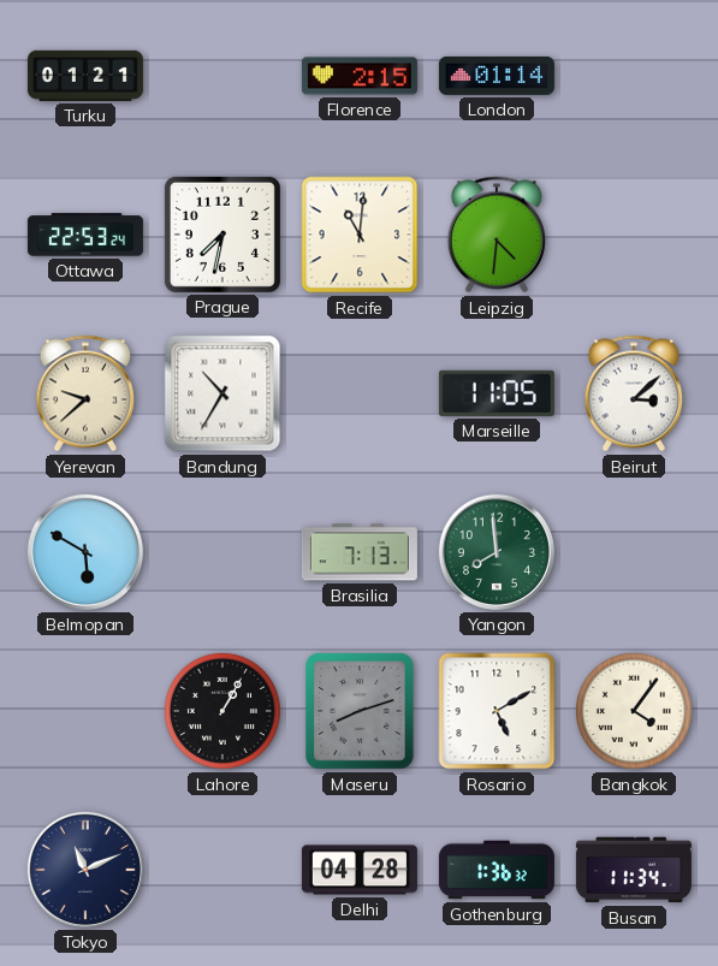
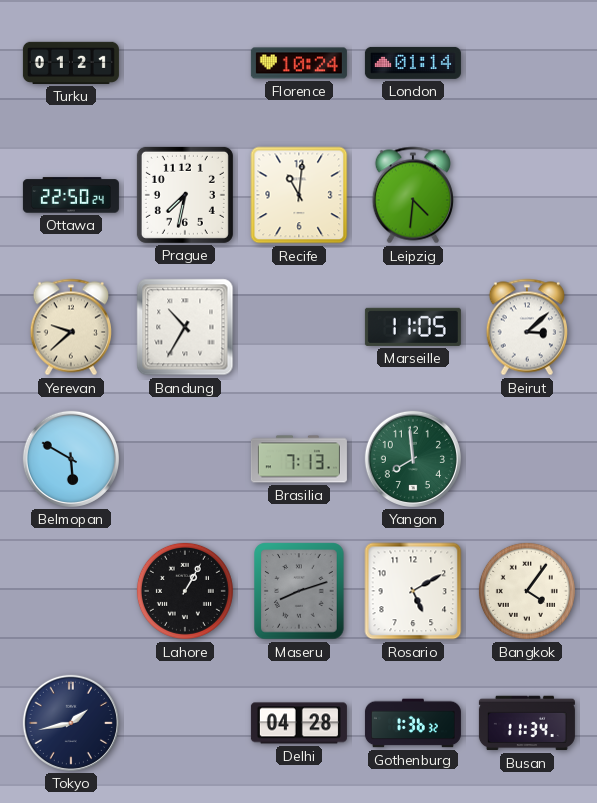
Florence: 2:15 -> 10:24 (299, 63)
Ottawa: 22:53 -> 22:50 (71, 195)
Tokyo: 11:11 -> 1:43 (71, 723)
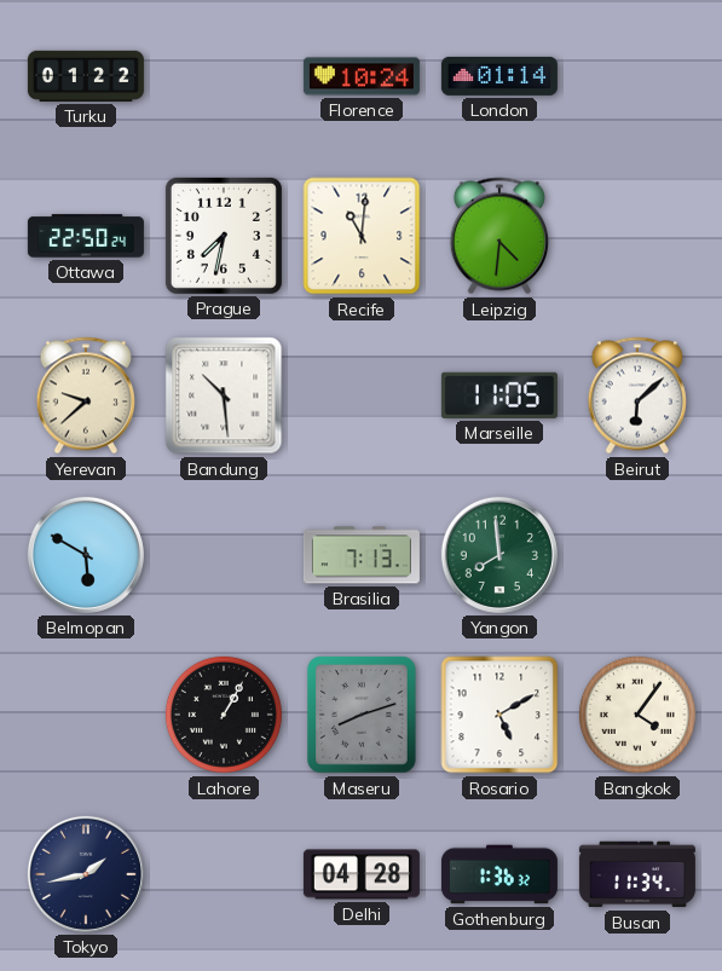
Turku: 01:21 -> 01:22 (86, 76)
Bandung: 10:35 -> 10:29 (224, 395)
Beirut: 3:08 -> 6:08 (637, 395)
